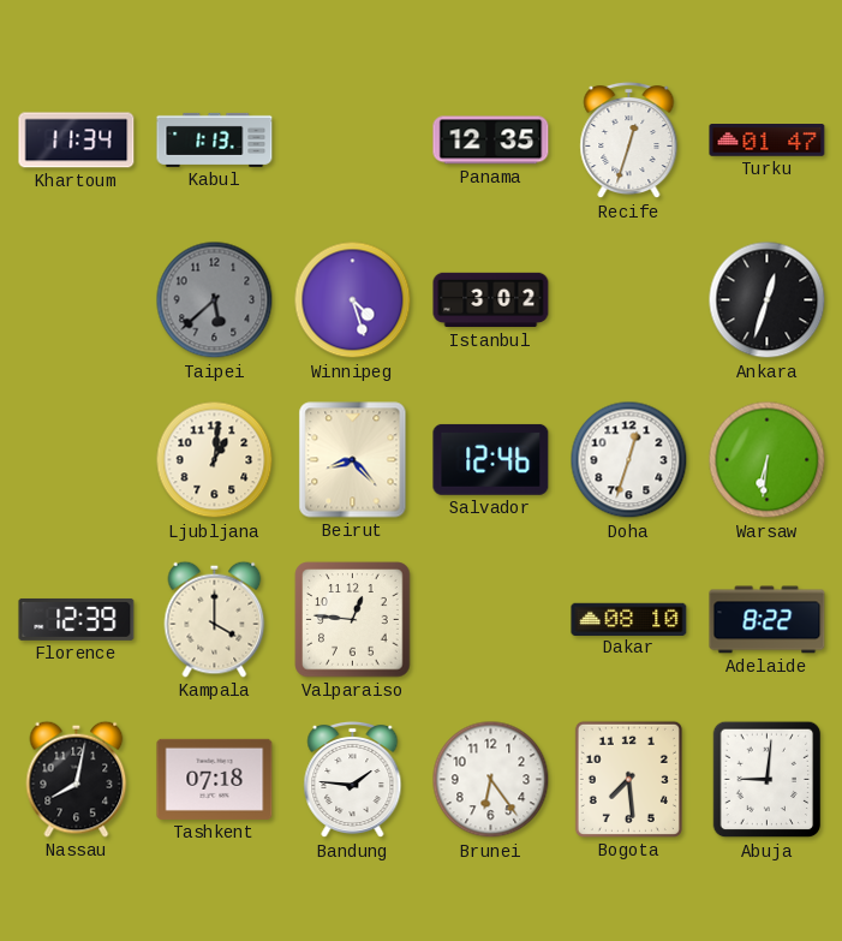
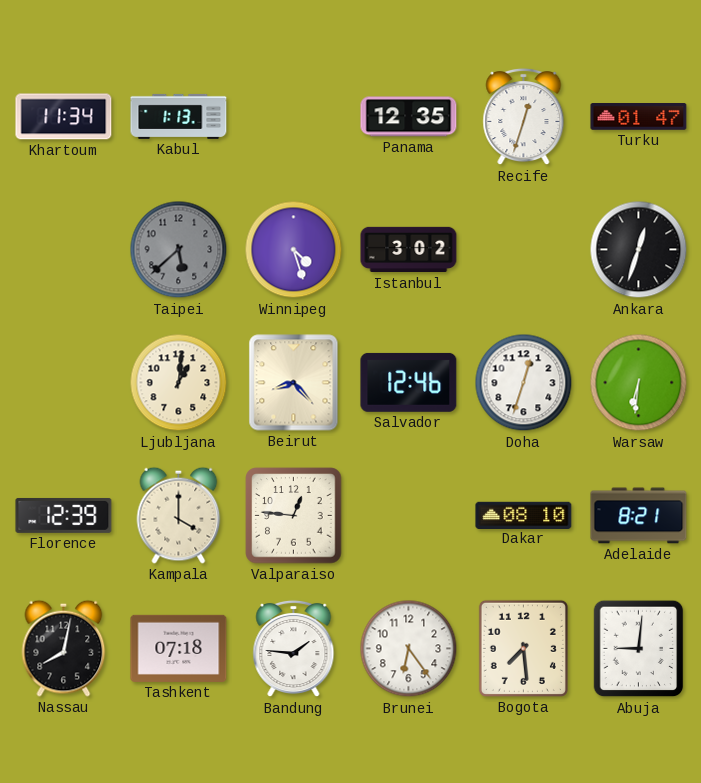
Adelaide: 8:22 -> 8:21 (639, 516)
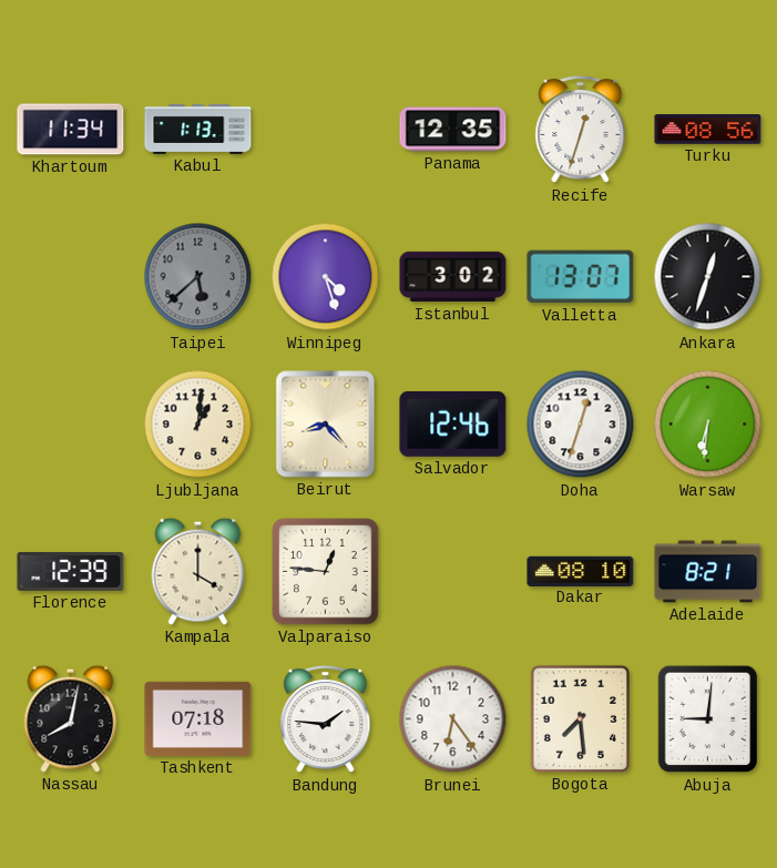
Turku: 01:47 -> 08:56 (708, 130)
Valletta: none -> 13:07 (581, 277)
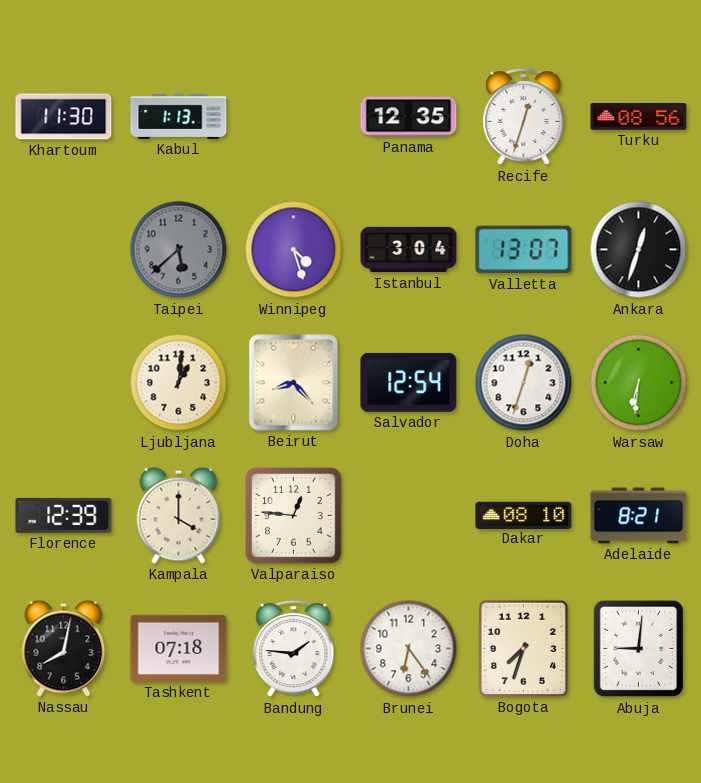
Khartoum: 11:34 -> 11:30 (64, 117)
Istanbul: 3:02 -> 3:04 (409, 250)
Salvador: 12:46 -> 12:54 (409, 382)
Bogota: 7:29 -> 7:33 (523, 648)
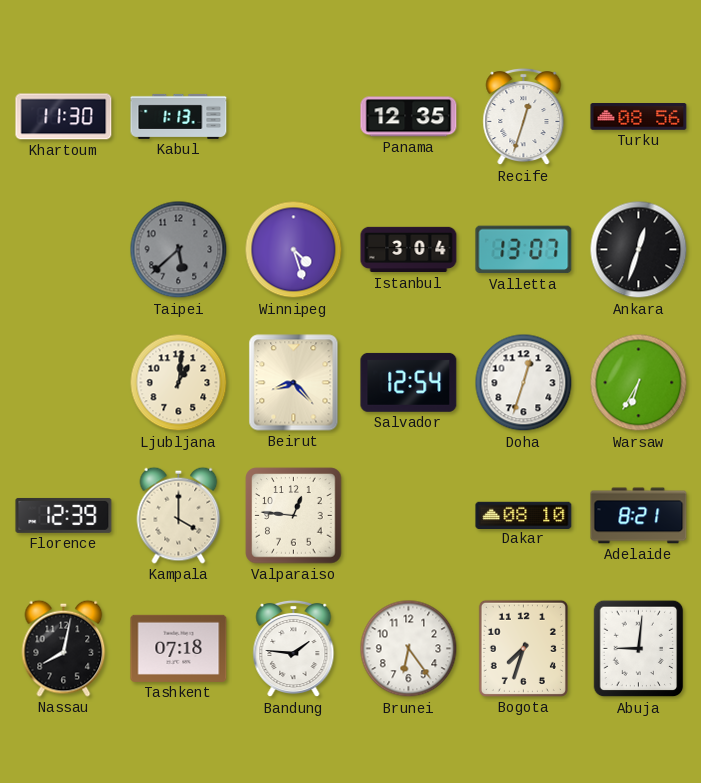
Warsaw: 6:31 -> 6:35 (639, 383)
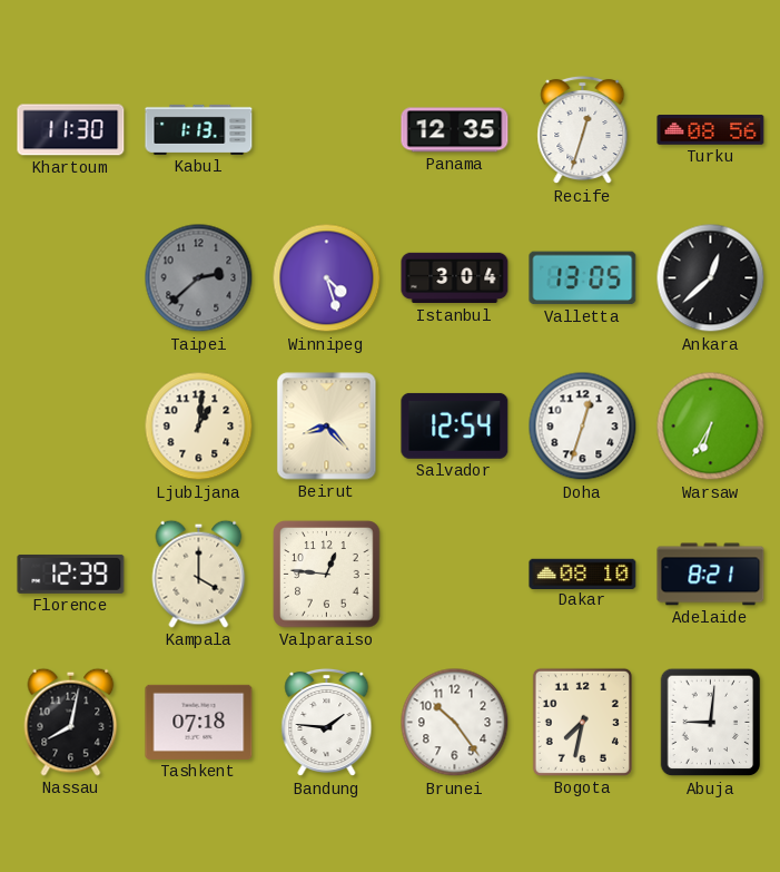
Taipei: 5:38 -> 2:38 (199, 278)
Valletta: 13:07 -> 13:05 (583, 278)
Ankara: 12:33 -> 12:38 (711, 278)
Brunei: 6:24 -> 10:24 (455, 723)
Bogota: 7:33 -> 7:32 (582, 722)
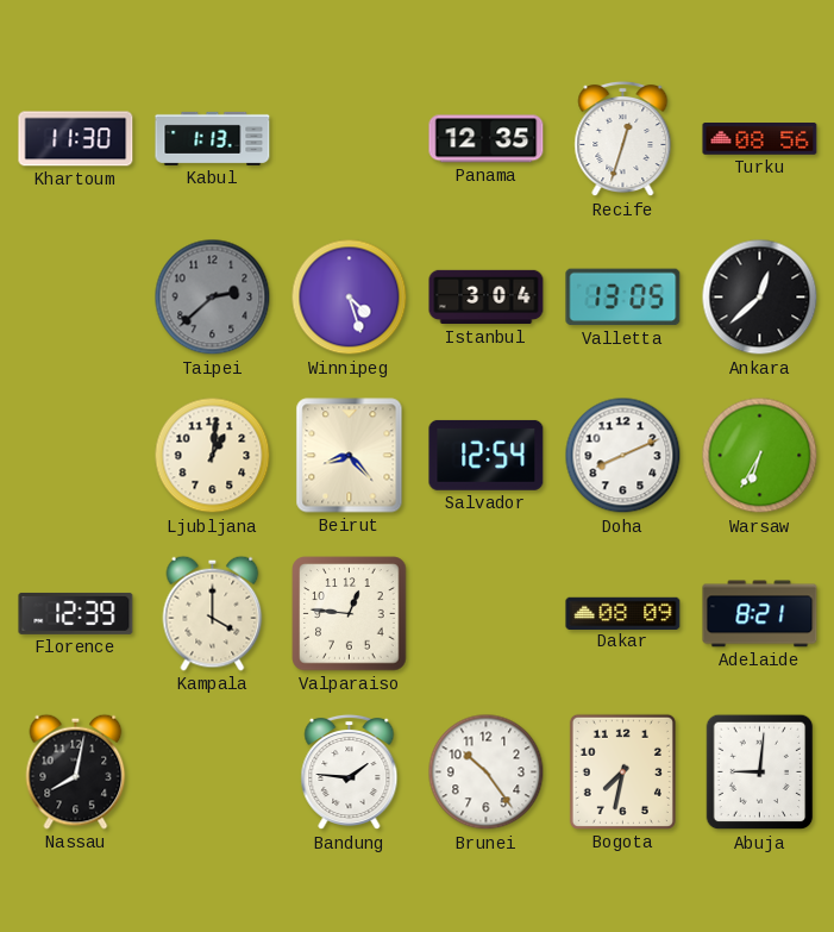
Doha: 12:33 -> 8:11 (623, 456)
Dakar: 08:10 -> 08:09 (623, 613)
Tashkent: 07:18 -> none (199, 722)
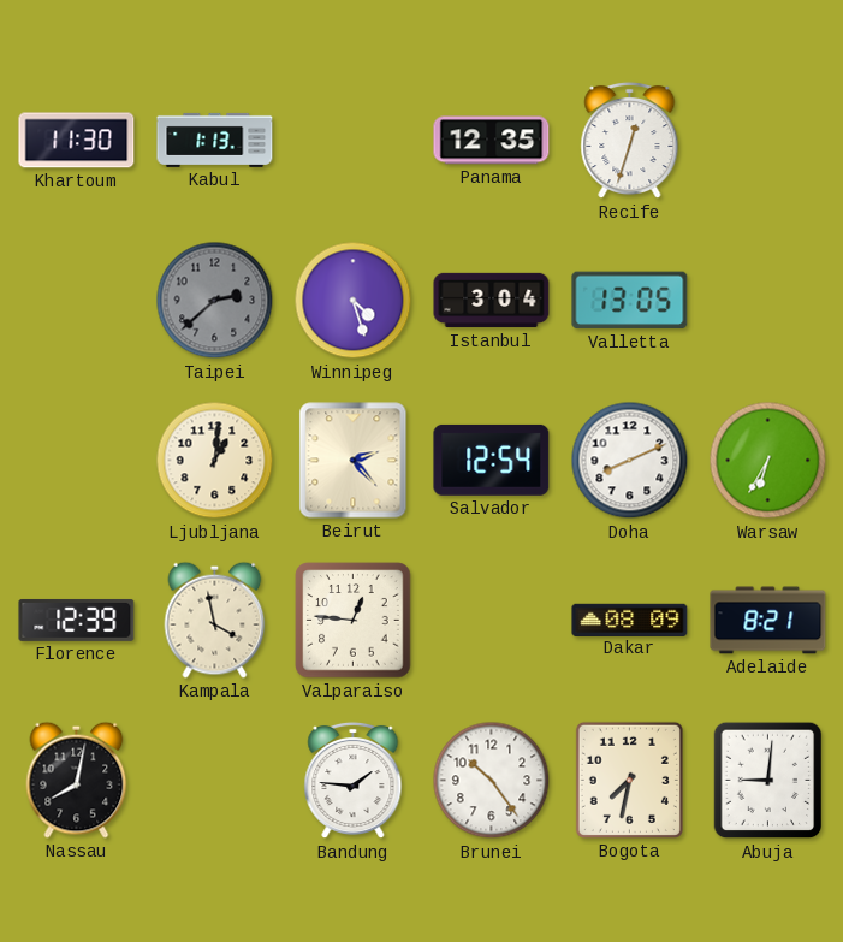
Turku: 08:56 -> none (760, 139)
Ankara: 12:38 -> none (760, 298)
Beirut: 8:23 -> 2:23 (354, 461)
Kampala: 4:00 -> 3:58 (215, 620)
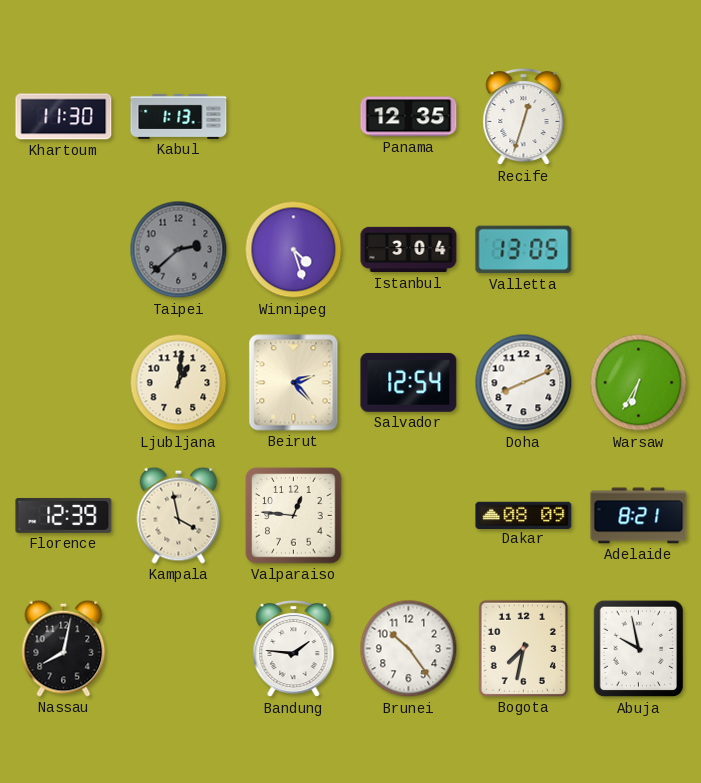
Abuja: 9:01 -> 9:58 (639, 649)
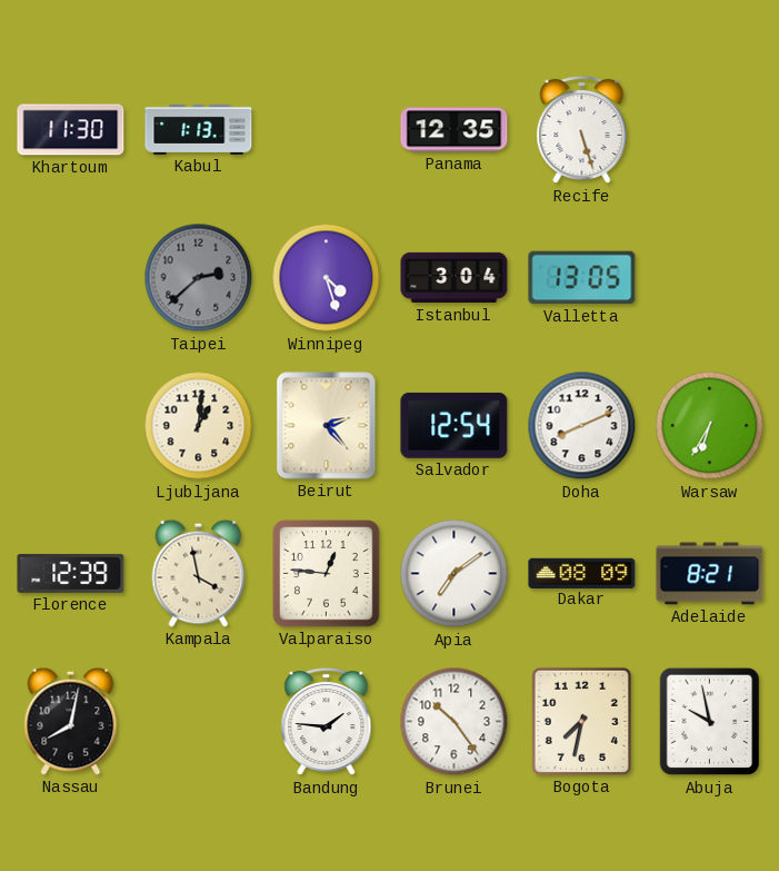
Recife: 12:33 -> 5:27 (582, 130)
Apia: none -> 7:09 (455, 574)
